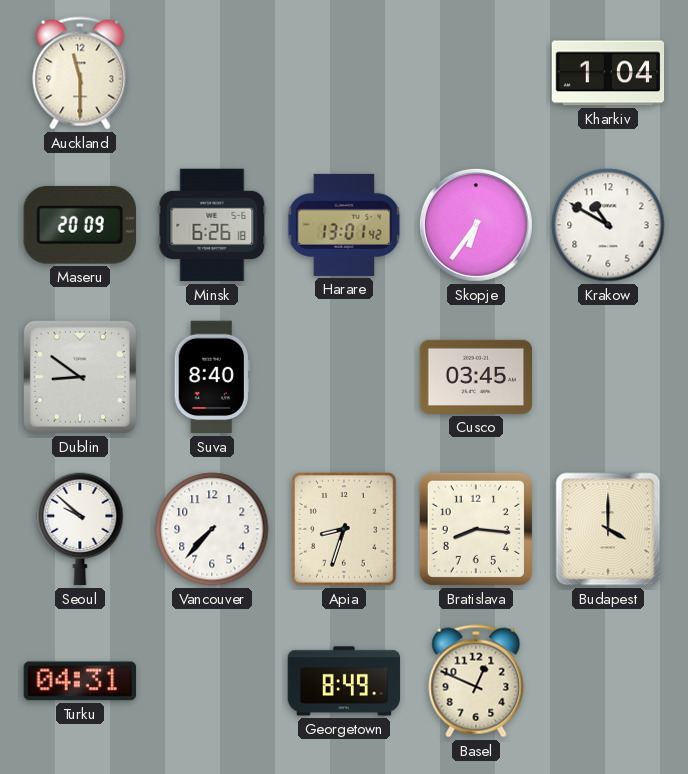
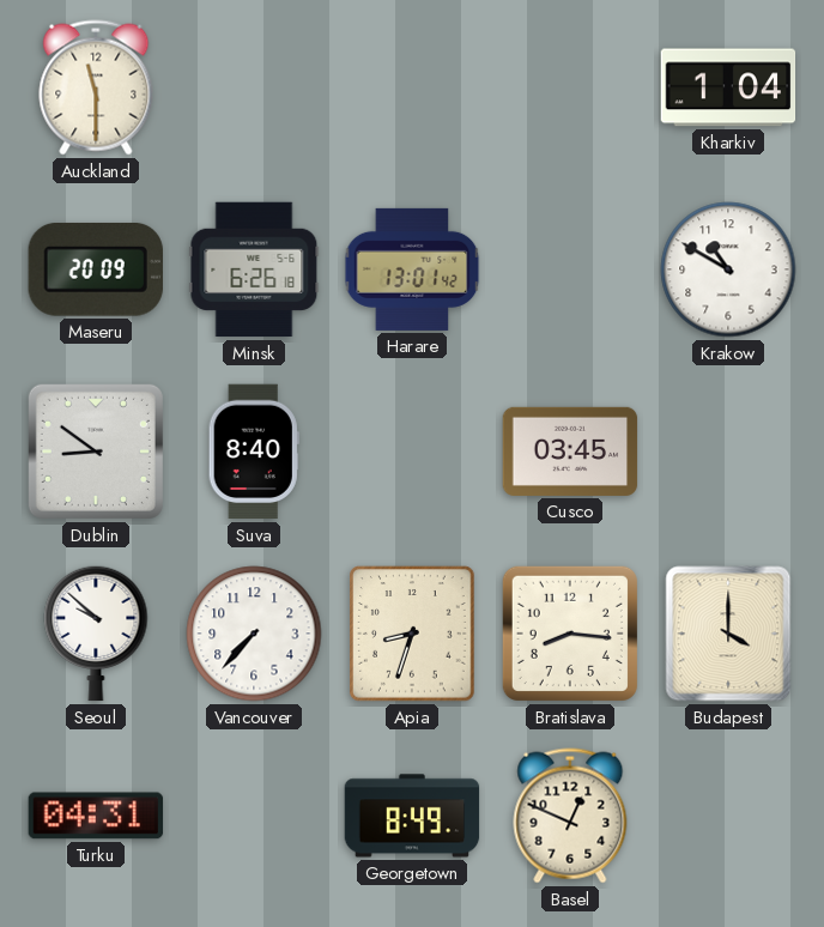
Skopje: 6:36 -> none (476, 225)
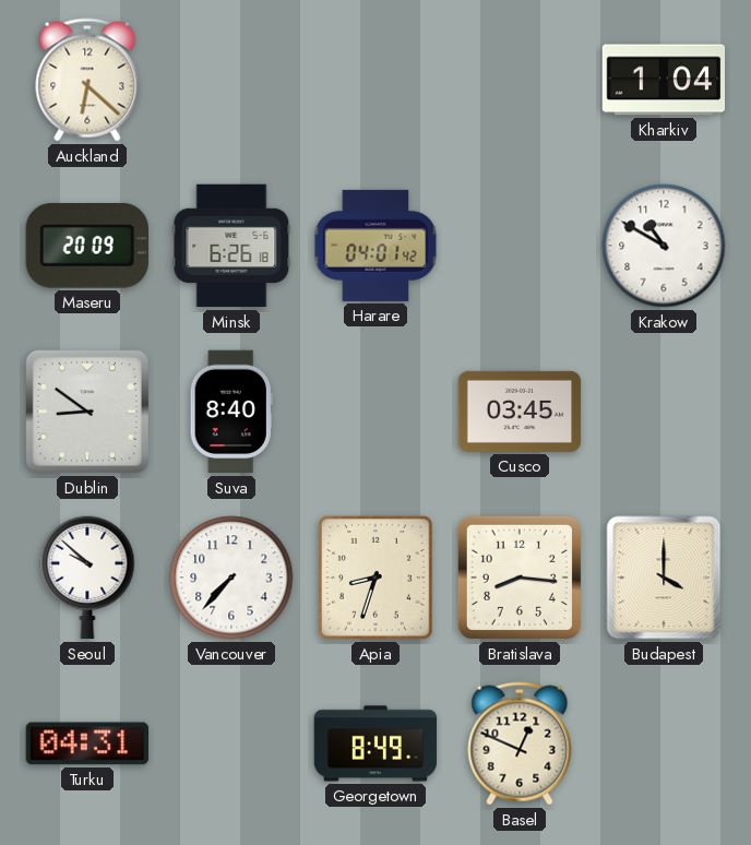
Auckland: 11:30 -> 6:22 (87, 80)
Harare: 13:01 -> 04:01 (375, 246)
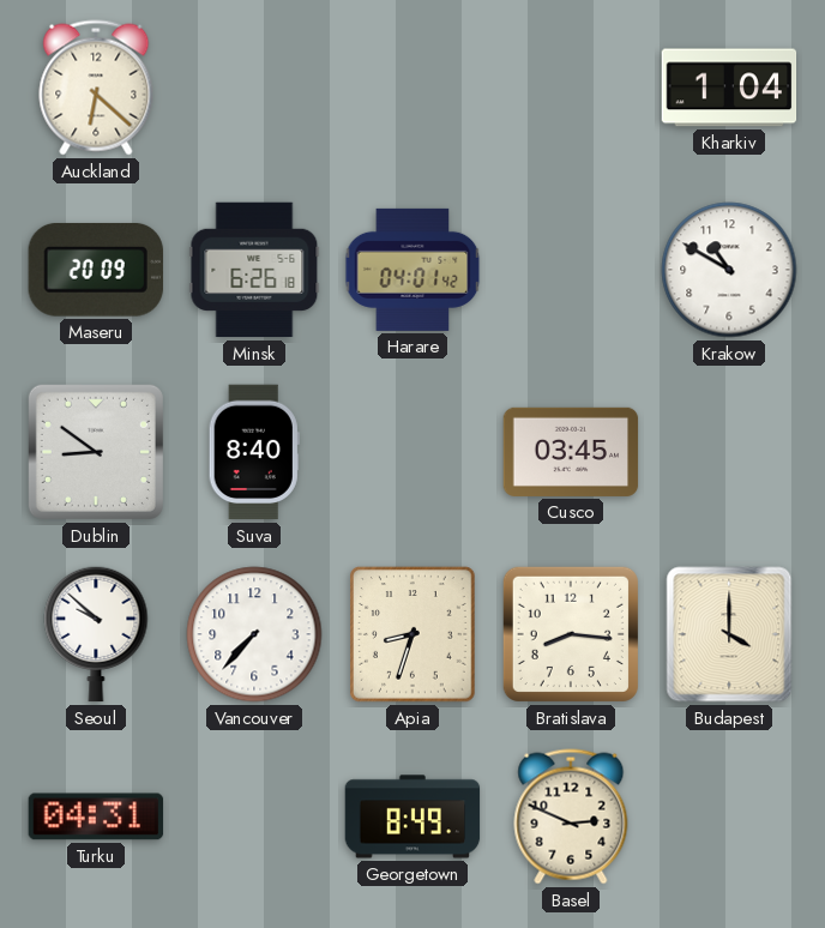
Basel: 12:49 -> 2:49 (571, 816)
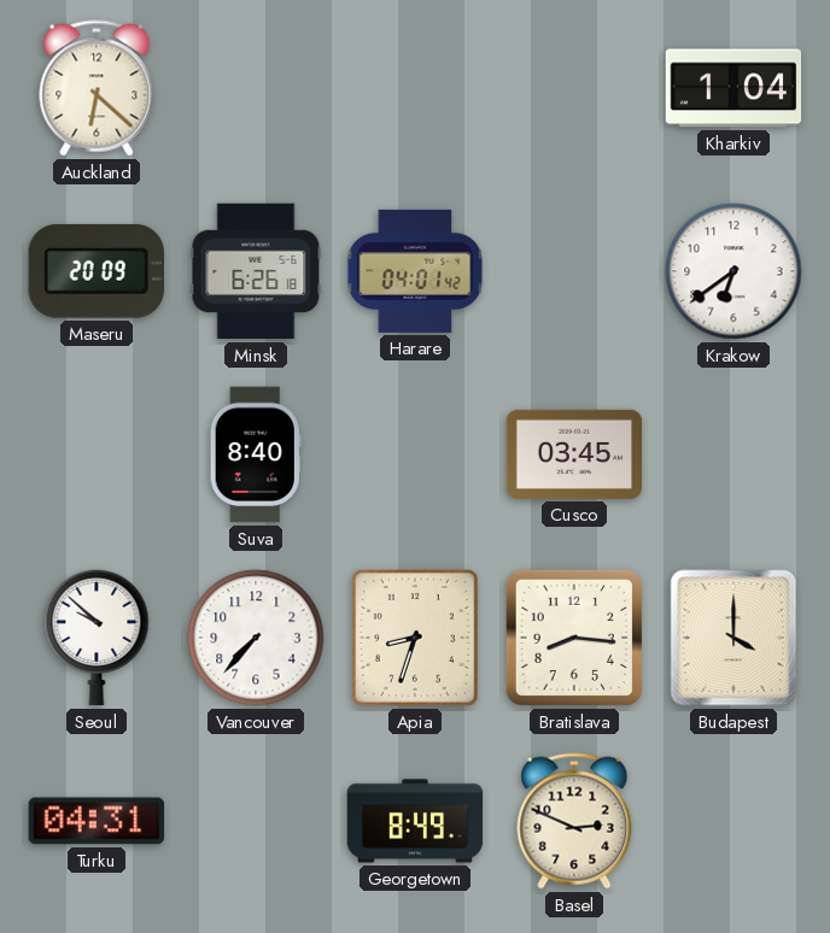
Krakow: 10:50 -> 6:39 (733, 271)
Dublin: 8:51 -> none (96, 452)
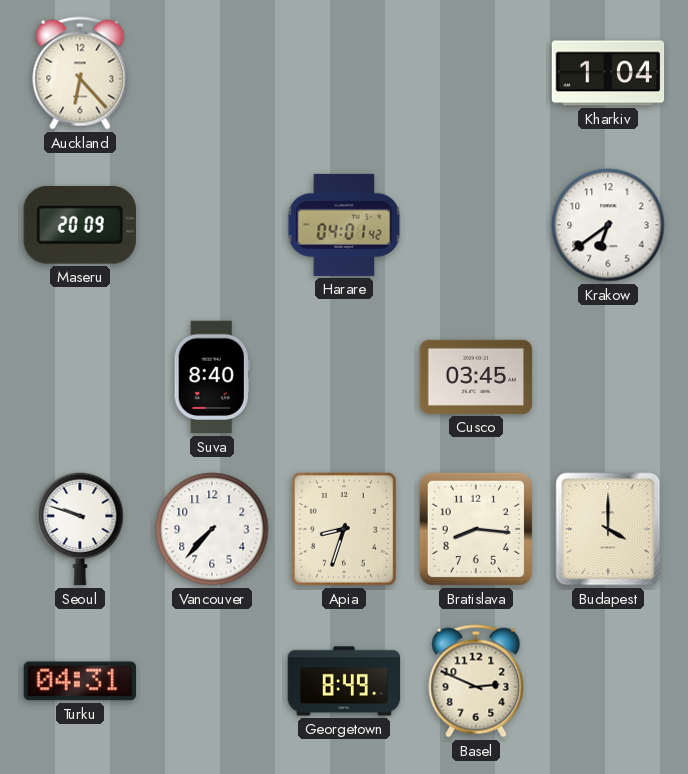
Auckland: 6:22 -> 6:23 (80, 73)
Minsk: 6:26 -> none (256, 271)
Seoul: 9:52 -> 9:48 (80, 529)
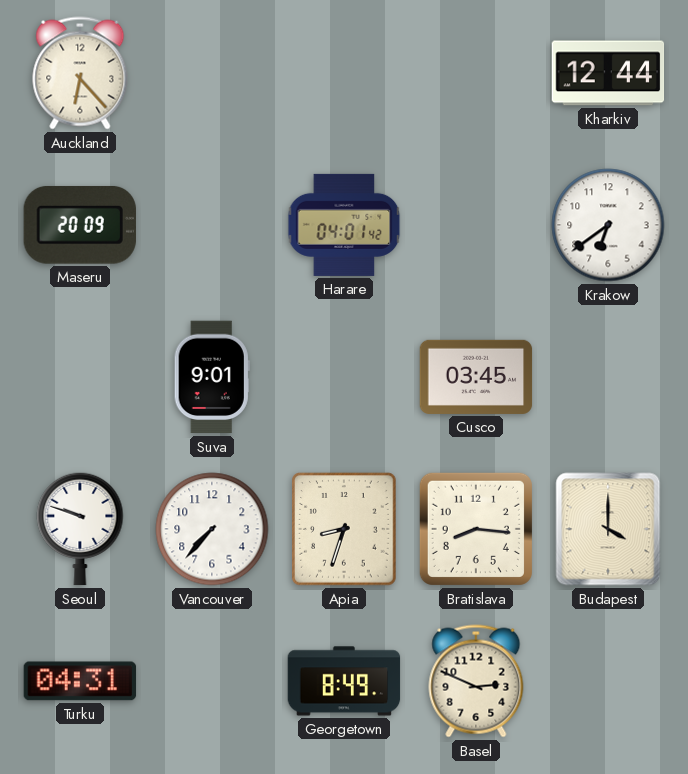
Kharkiv: 1:04 -> 12:44 (608, 73)
Suva: 8:40 -> 9:01 (212, 377)
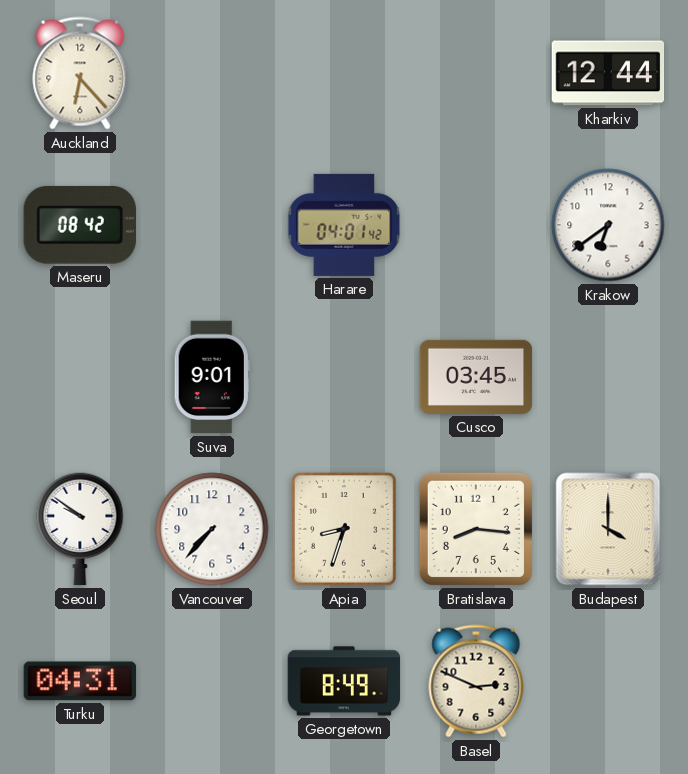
Maseru: 20:09 -> 08:42 (80, 225)
Seoul: 9:48 -> 9:51 (80, 529)
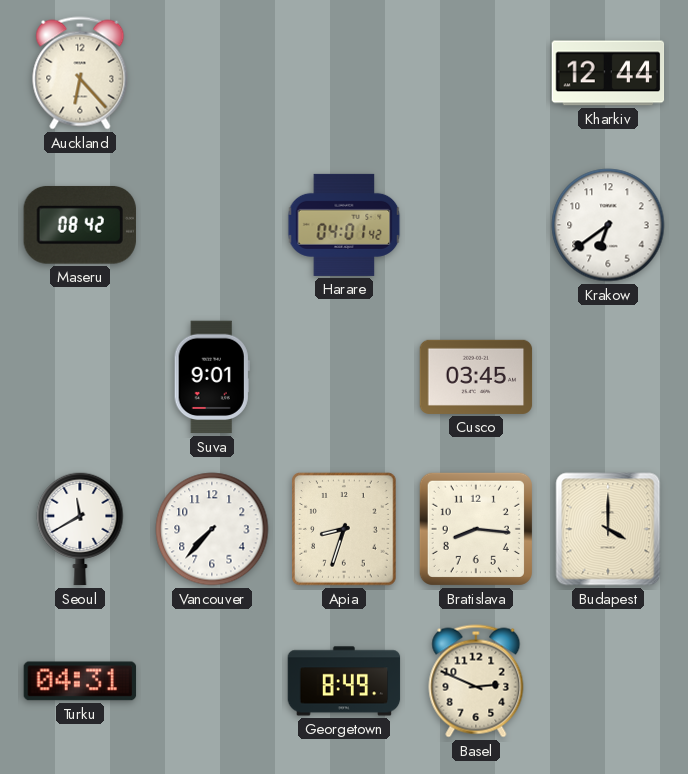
Seoul: 9:51 -> 11:40 (80, 529)
